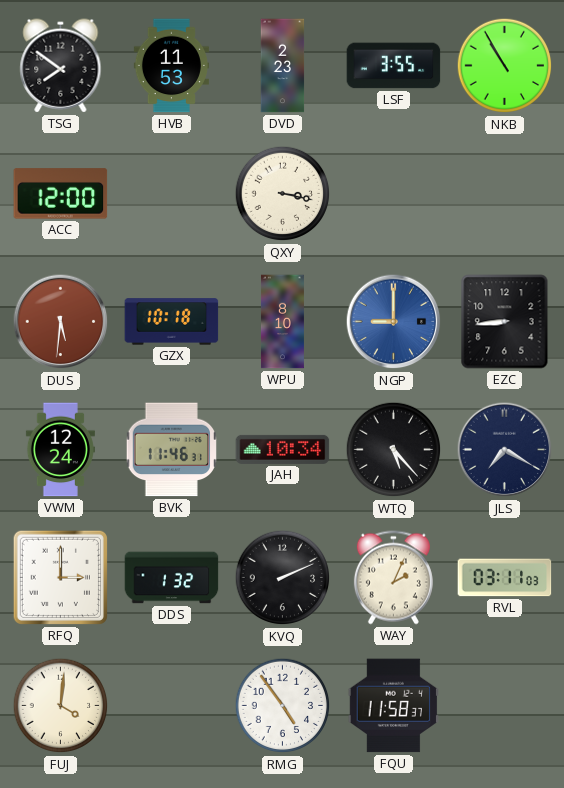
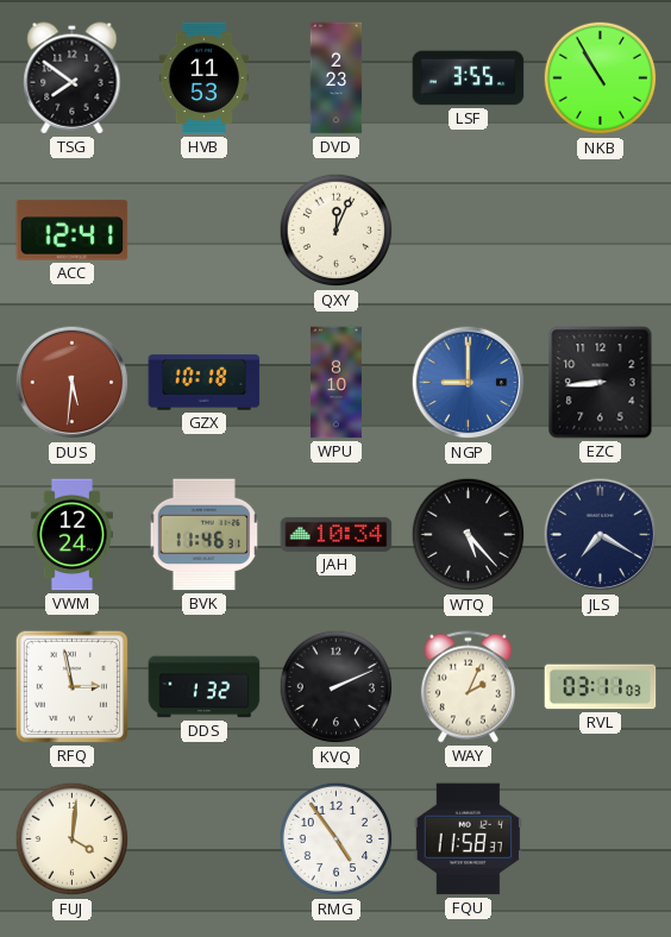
ACC: 12:00 -> 12:41 (73, 231)
QXY: 3:17 -> 12:04 (337, 231)
RFQ: 3:00 -> 2:58 (71, 686)
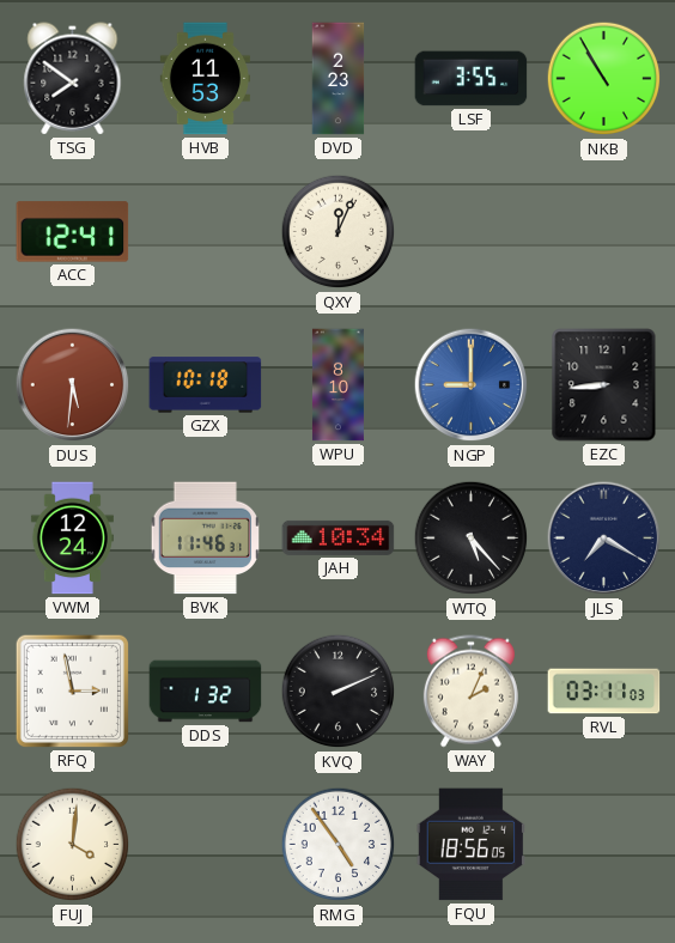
FQU: 11:58 -> 18:56 (470, 845)
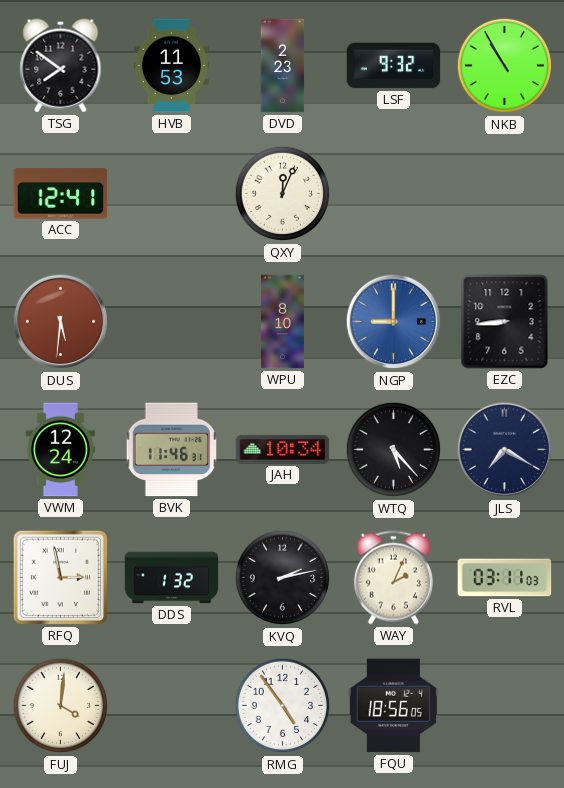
LSF: 3:55 -> 9:32 (394, 66)
GZX: 10:18 -> none (206, 385)
KVQ: 2:11 -> 2:13 (283, 578)
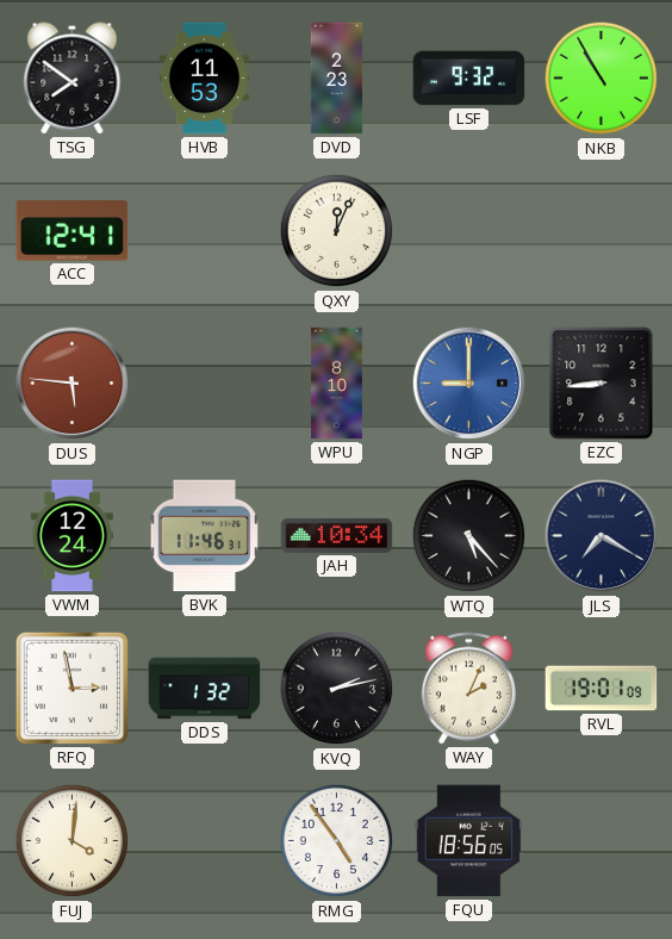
DUS: 5:31 -> 5:46 (73, 384)
RVL: 03:11 -> 19:01 (602, 689)
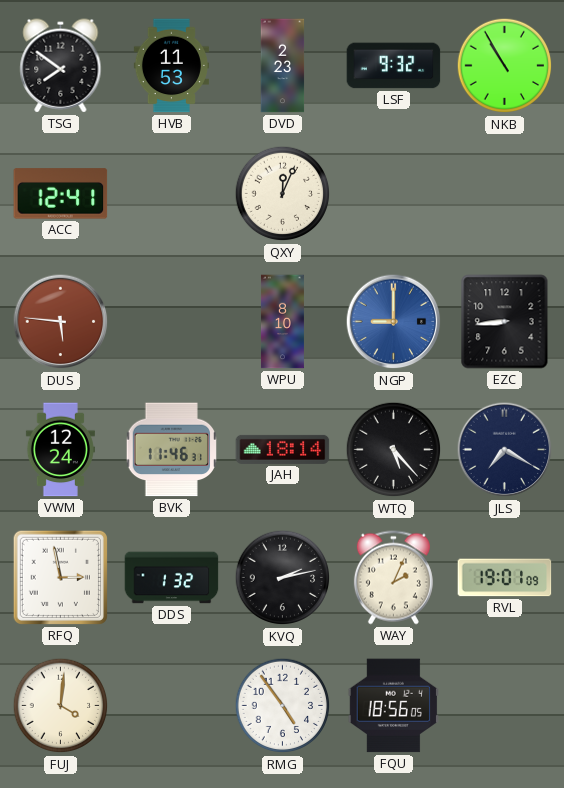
JAH: 10:34 -> 18:14 (283, 449)
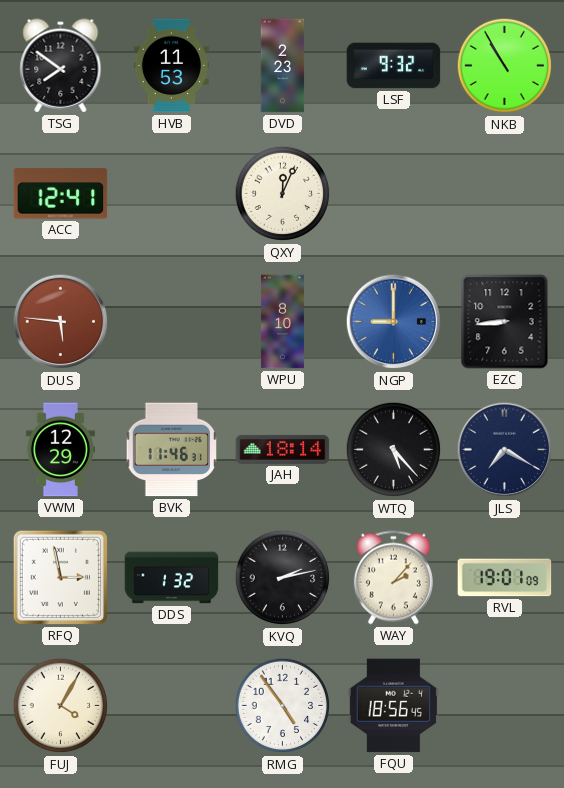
VWM: 12:24 -> 12:29 (60, 450)
WAY: 2:04 -> 2:07 (393, 578)
FUJ: 4:01 -> 4:05 (61, 706)
FQU: 18:56:05 -> 18:56:45 (393, 706)
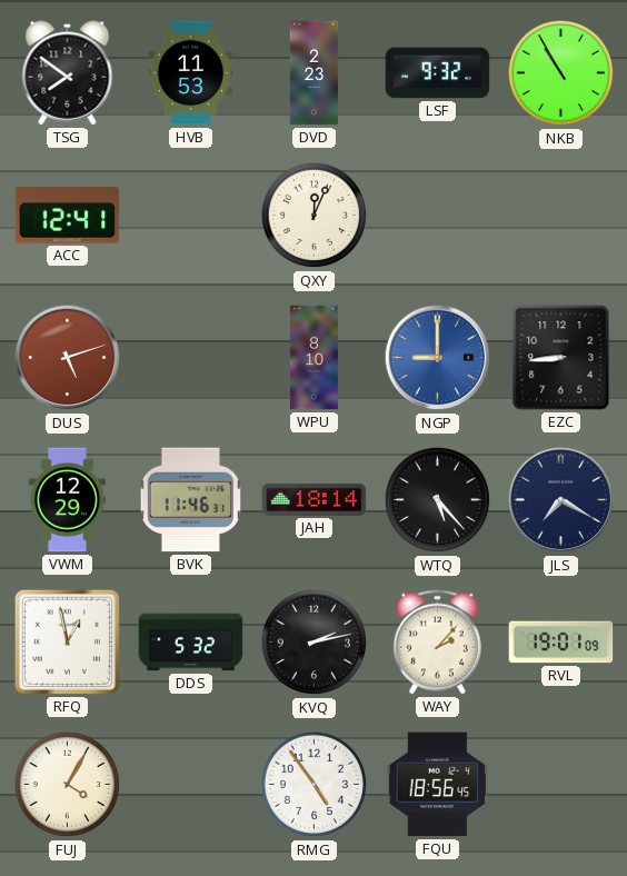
DUS: 5:46 -> 5:12 (68, 358)
RFQ: 2:58 -> 12:58 (67, 641)
DDS: 1:32 -> 5:32 (191, 643)
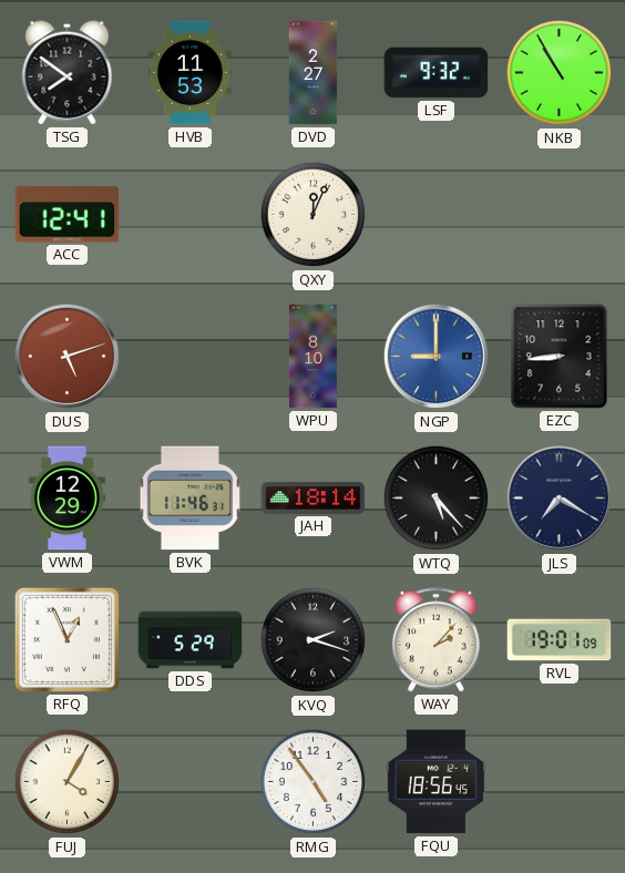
DVD: 2:23 -> 2:27 (314, 73)
RFQ: 12:58 -> 12:56 (66, 639)
DDS: 5:32 -> 5:29 (191, 640)
KVQ: 2:13 -> 2:18 (314, 640)
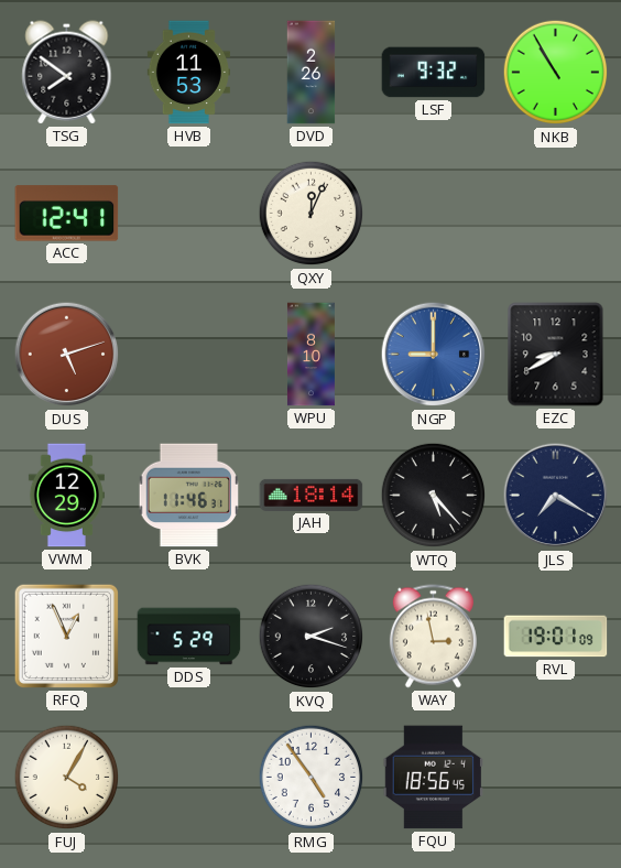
DVD: 2:27 -> 2:26 (312, 73)
EZC: 8:44 -> 8:40 (556, 355)
WAY: 2:07 -> 2:58 (433, 637)
